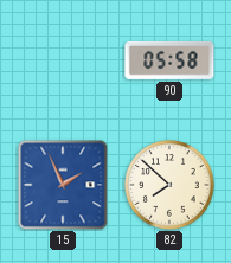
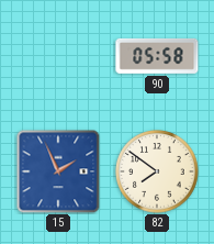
82: 7:52 -> 7:51 (157, 171)
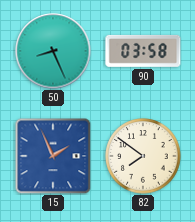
50: none -> 8:26 (53, 51)
90: 05:58 -> 03:58 (143, 51)
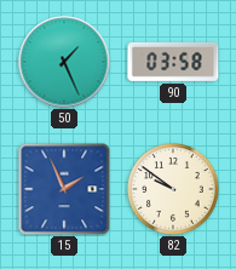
50: 8:26 -> 1:26 (64, 62)
82: 7:51 -> 9:51 (173, 189)
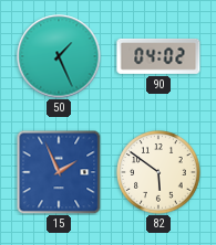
90: 03:58 -> 04:02 (158, 56)
82: 9:51 -> 5:51 (158, 172)
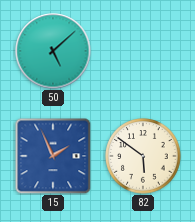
50: 1:26 -> 5:08 (53, 51)
90: 04:02 -> none (158, 56)
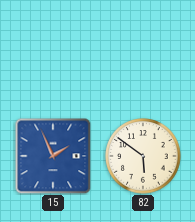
50: 5:08 -> none (53, 51)
